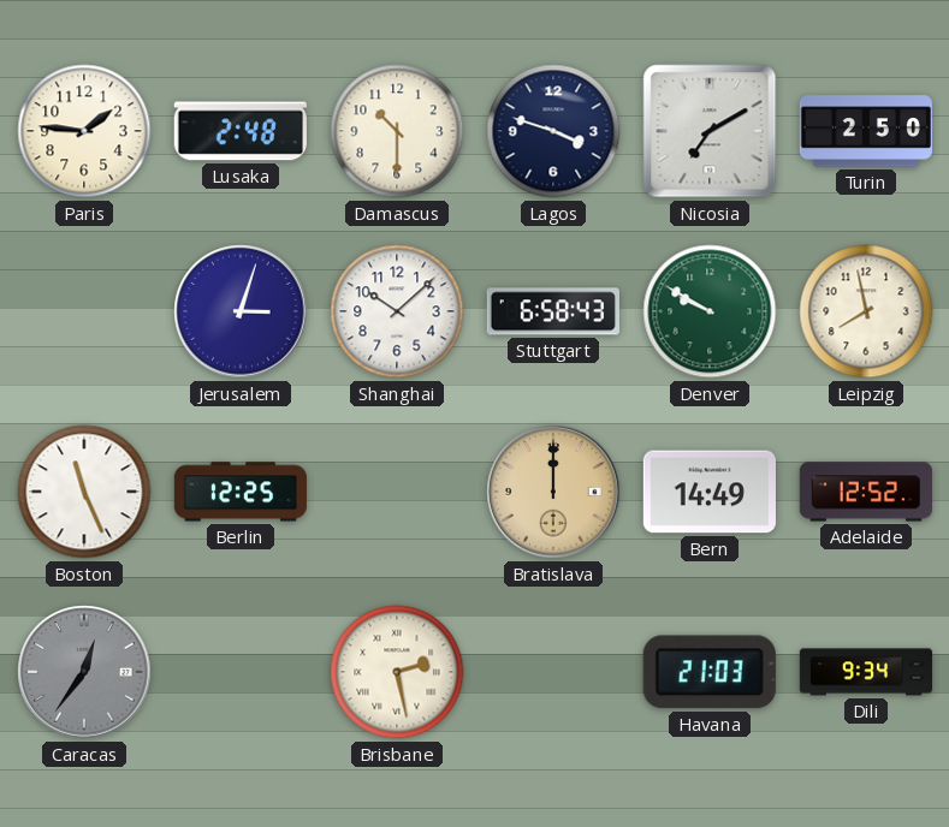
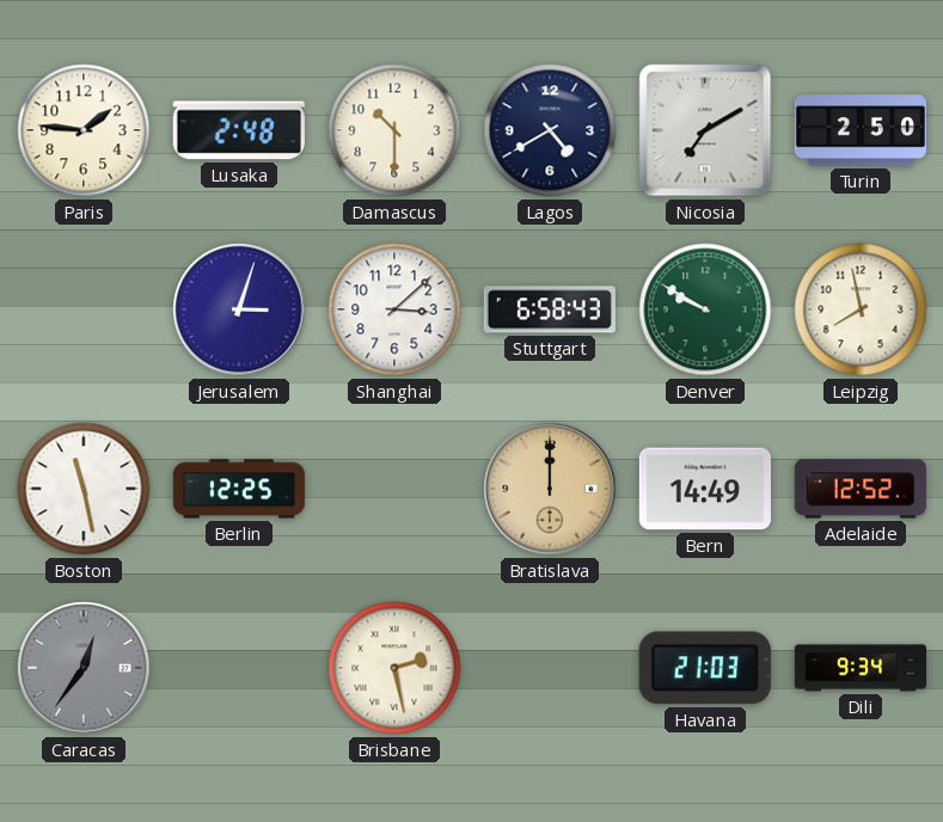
Lagos: 3:48 -> 4:40 (550, 130)
Shanghai: 10:08 -> 3:08 (394, 309)
Boston: 11:26 -> 11:28 (84, 489)
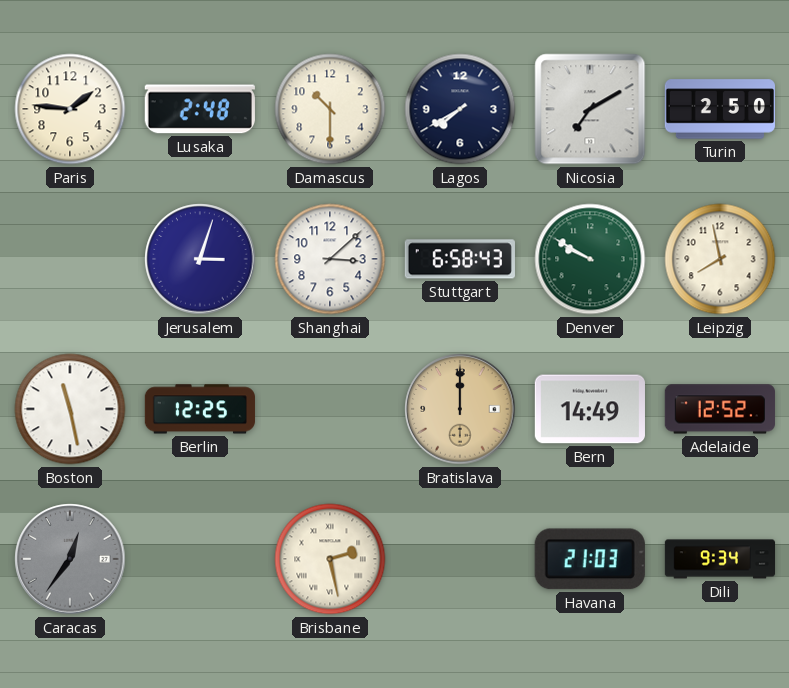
Lagos: 4:40 -> 7:40 (460, 109)
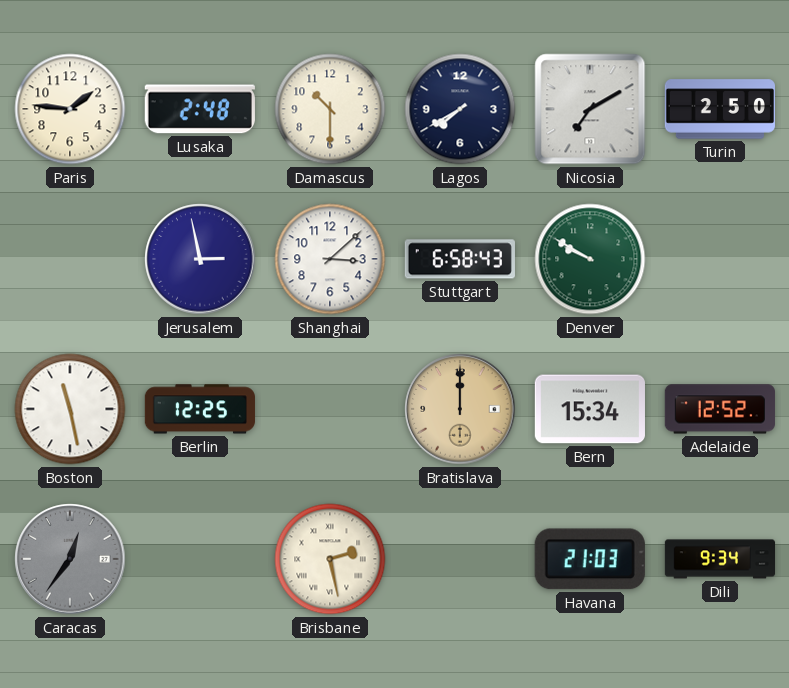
Jerusalem: 3:03 -> 2:58 (200, 259)
Leipzig: 7:58 -> none (720, 259)
Bern: 14:49 -> 15:34 (590, 409)
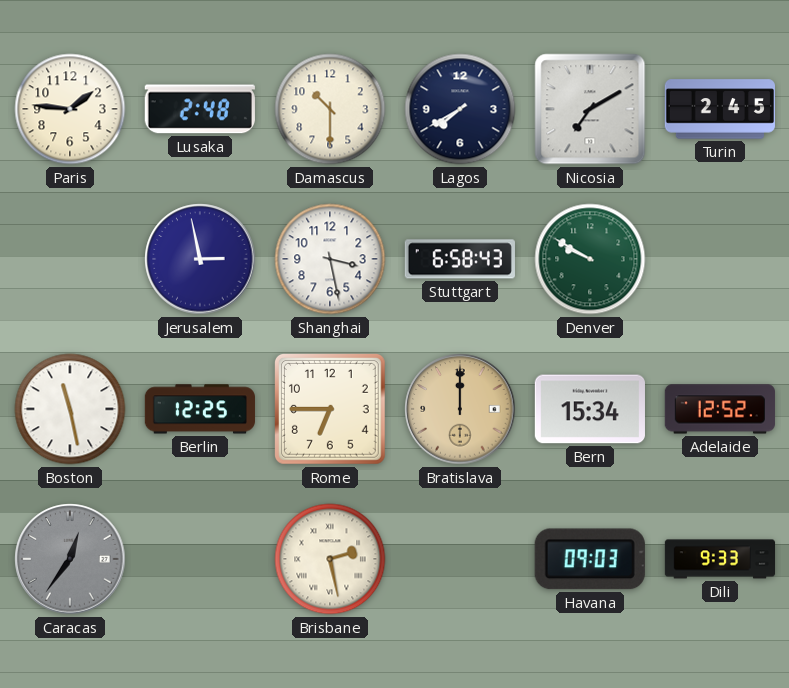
Turin: 2:50 -> 2:45 (719, 109)
Shanghai: 3:08 -> 3:28 (330, 259)
Rome: none -> 6:45 (330, 409)
Havana: 21:03 -> 09:03 (590, 559)
Dili: 9:34 -> 9:33 (720, 559)
